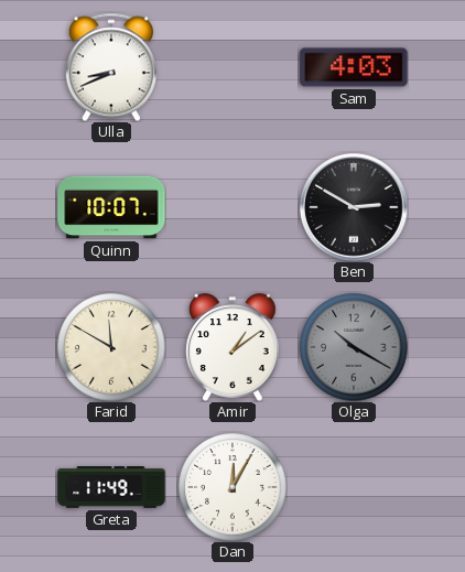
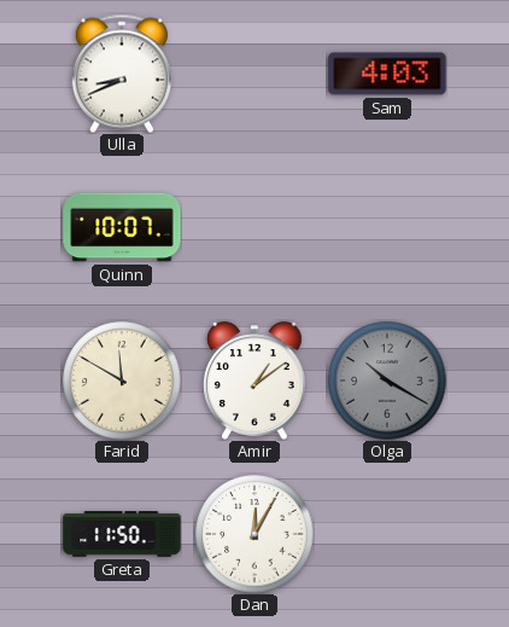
Ben: 2:50 -> none (355, 208)
Greta: 11:49 -> 11:50 (122, 534)
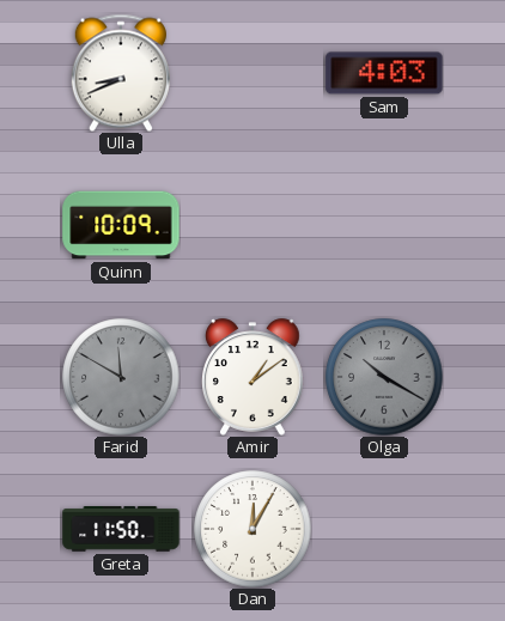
Quinn: 10:07 -> 10:09 (121, 225)
Farid dial: cream -> grey (121, 377)
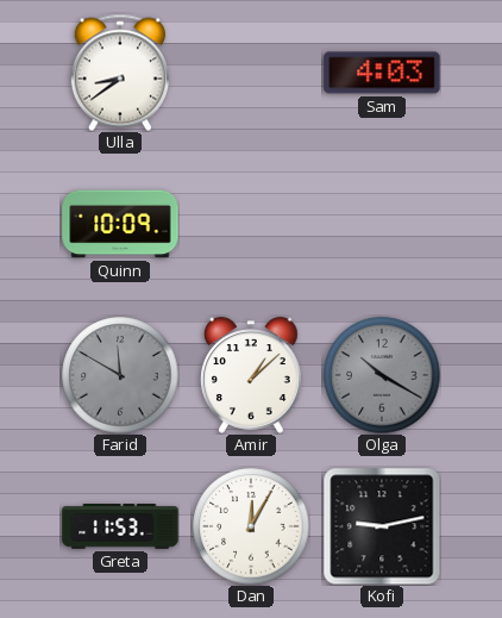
Ulla: 8:41 -> 8:39 (120, 73)
Amir: 1:09 -> 1:08 (252, 375)
Greta: 11:50 -> 11:53 (120, 526)
Kofi: none -> 9:13 (382, 526)
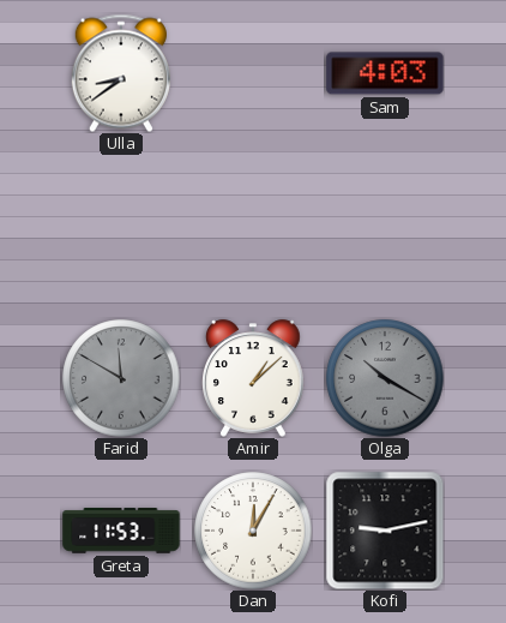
Quinn: 10:09 -> none (120, 224)
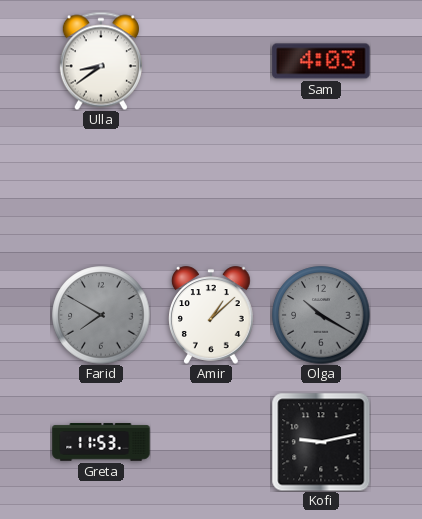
Farid: 11:50 -> 7:50 (101, 315)
Dan: 12:05 -> none (253, 531)
